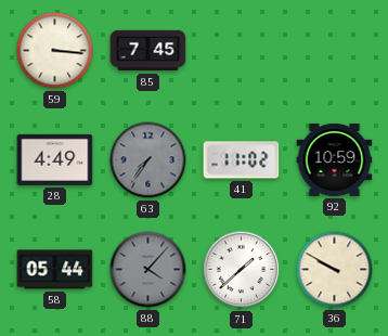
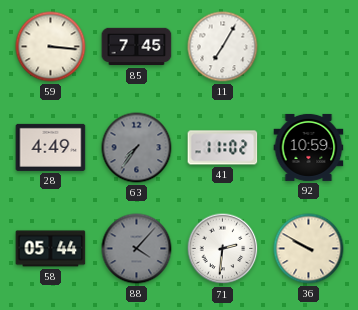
11: none -> 7:05 (223, 47)
71: 1:38 -> 2:31 (223, 249)
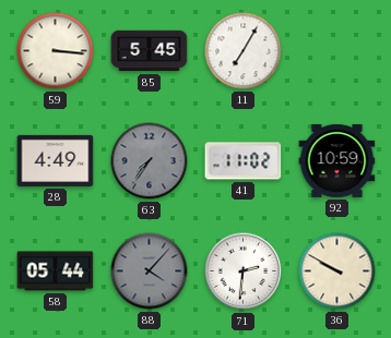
85: 7:45 -> 5:45 (150, 51)
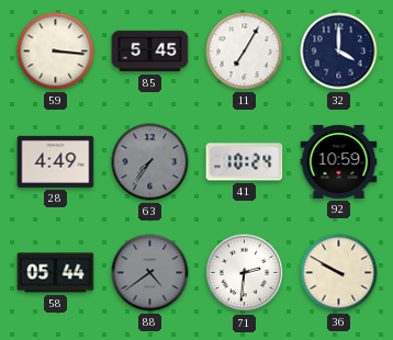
32: none -> 4:00 (339, 52)
41: 11:02 -> 10:24 (245, 162)
88: 4:07 -> 4:39 (150, 273)
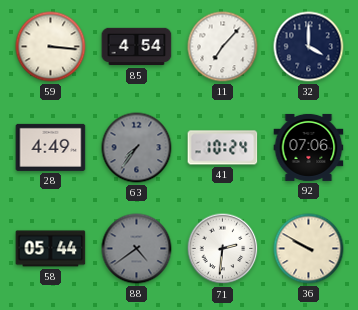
85: 5:45 -> 4:54 (137, 47)
11: 7:05 -> 7:07 (223, 47)
92: 10:59 -> 07:06 (309, 147)
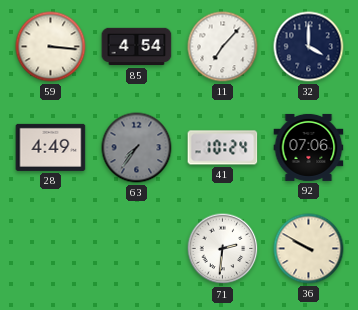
58: 05:44 -> none (51, 249)
88: 4:39 -> none (137, 249)
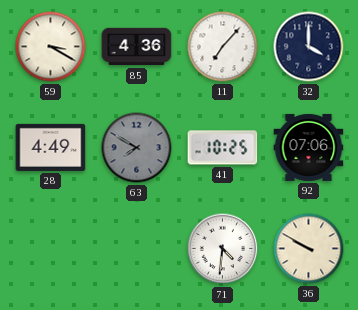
59: 3:16 -> 3:20 (51, 47)
85: 4:54 -> 4:36 (137, 47)
63: 7:36 -> 7:50 (137, 148)
41: 10:24 -> 10:25 (223, 148)
71: 2:31 -> 4:31 (223, 249)
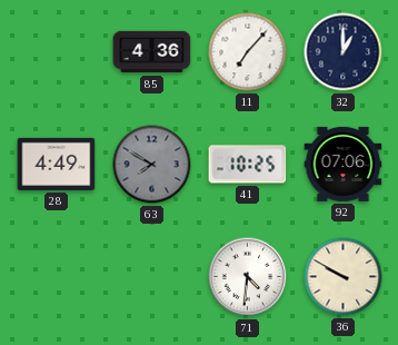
59: 3:20 -> none (51, 47)
32: 4:00 -> 1:00 (344, 52)
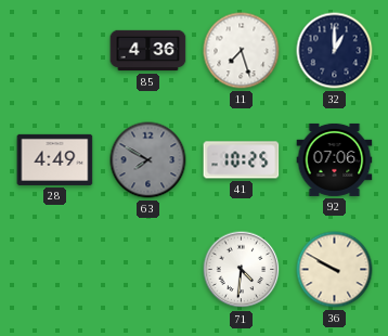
11: 7:07 -> 7:27 (242, 51)
